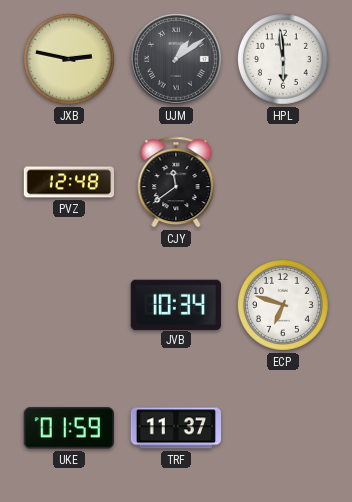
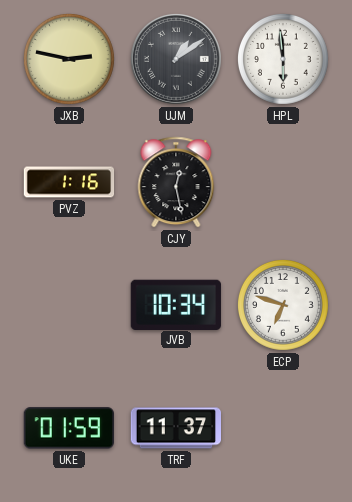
PVZ: 12:48 -> 1:16 (69, 182)
CJY: 11:39 -> 12:28 (176, 182)
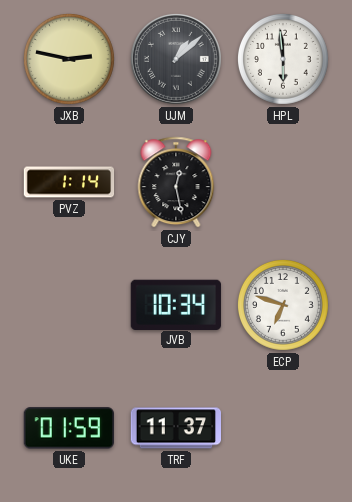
UJM: 1:09 -> 1:08 (176, 59)
PVZ: 1:16 -> 1:14 (69, 182)
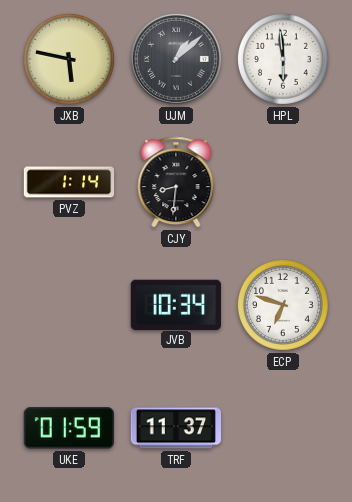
JXB: 2:47 -> 5:47 (69, 59)
CJY: 12:28 -> 8:31 (176, 182)
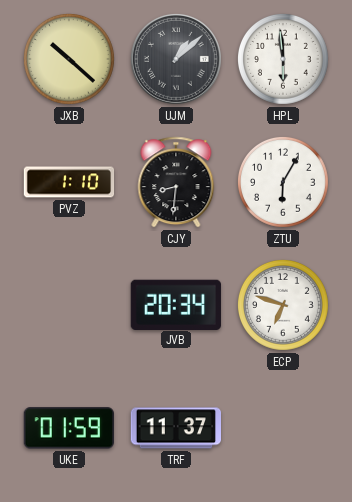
JXB: 5:47 -> 10:22 (69, 59)
PVZ: 1:14 -> 1:10 (69, 182)
ZTU: none -> 6:05 (283, 182)
JVB: 10:34 -> 20:34 (176, 304)
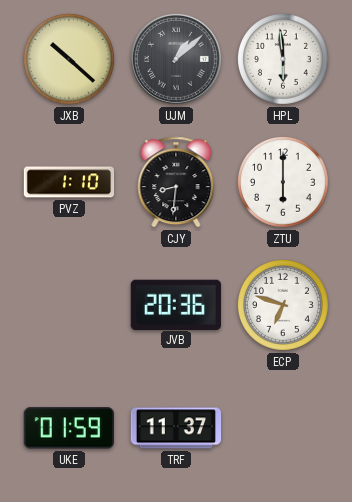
ZTU: 6:05 -> 6:00 (283, 182)
JVB: 20:34 -> 20:36 (176, 304)
